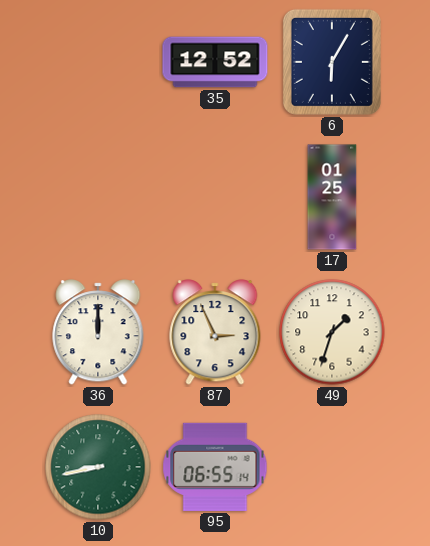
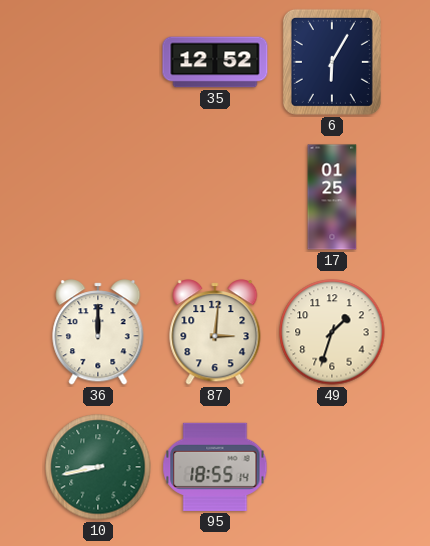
87: 2:56 -> 3:01 (215, 332)
95: 06:55 -> 18:55 (215, 467)
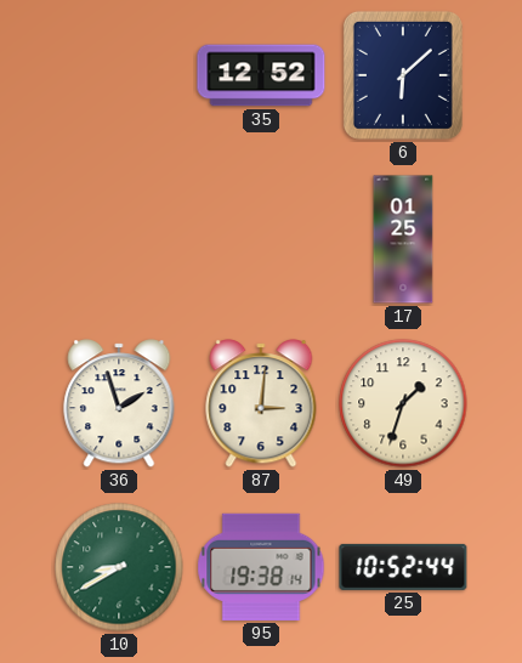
6: 6:05 -> 6:08 (403, 75)
36: 12:00 -> 1:57 (119, 403)
10: 8:43 -> 8:40 (119, 567)
95: 18:55 -> 19:38 (261, 567)
25: none -> 10:52 (403, 567)
